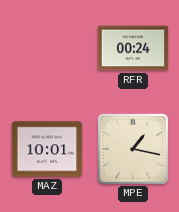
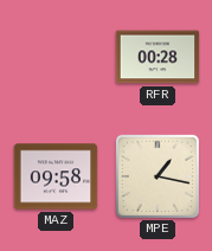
RFR: 00:24 -> 00:28 (158, 57)
MAZ: 10:01 -> 09:58 (56, 176)
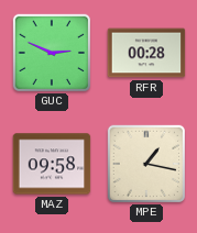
GUC: none -> 2:49 (52, 52)
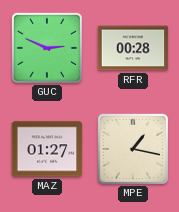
MAZ: 09:58 -> 01:27 (47, 149)
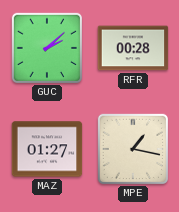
GUC: 2:49 -> 2:08 (47, 47)
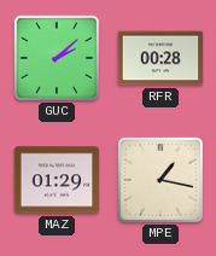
MAZ: 01:27 -> 01:29 (57, 180)
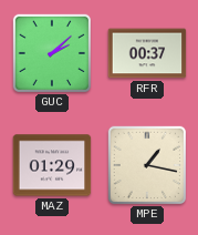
RFR: 00:28 -> 00:37 (147, 53)
